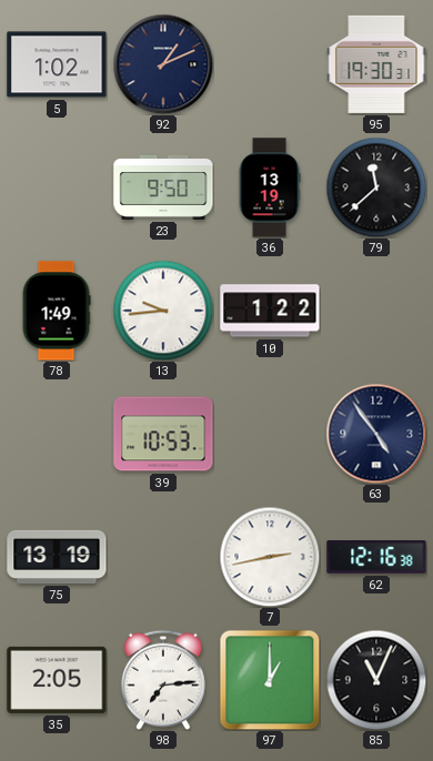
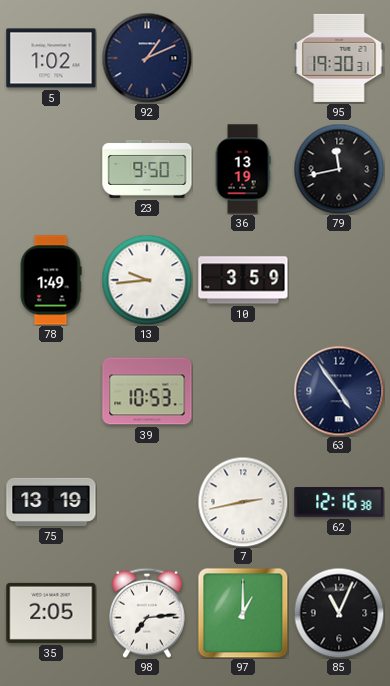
79: 11:38 -> 11:43 (339, 169)
10: 1:22 -> 3:59 (243, 280)
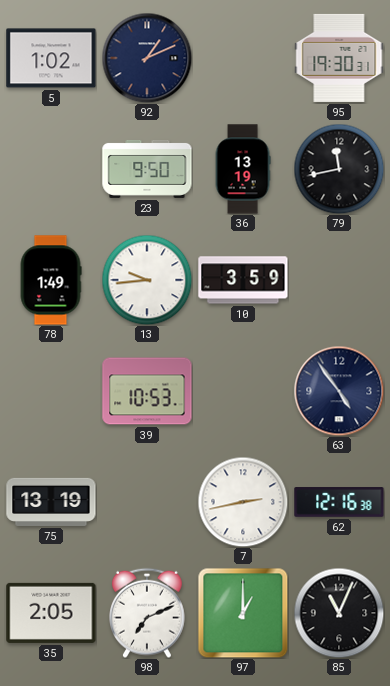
98: 7:14 -> 7:11 (148, 613)
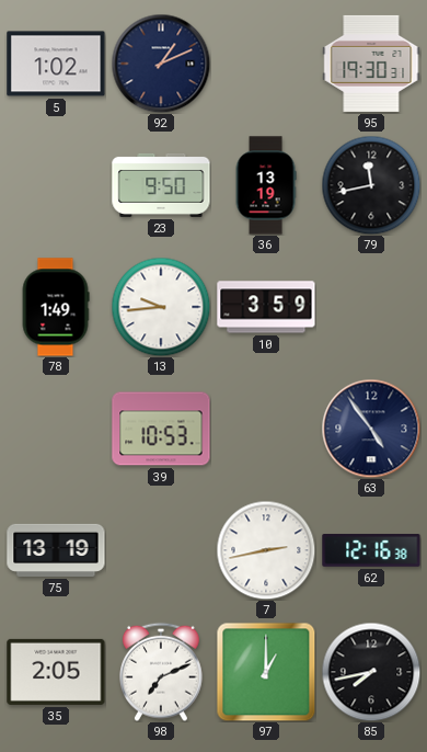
85: 11:04 -> 7:43 (371, 672)
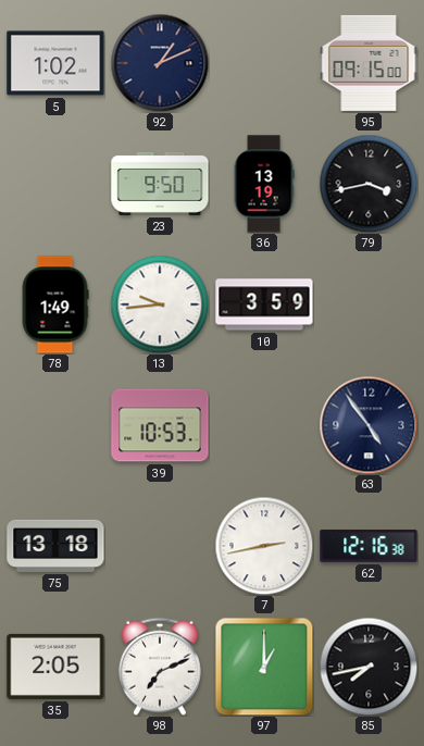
95: 19:30 -> 09:15 (369, 63)
79: 11:43 -> 3:43 (369, 184)
75: 13:19 -> 13:18 (55, 546)
